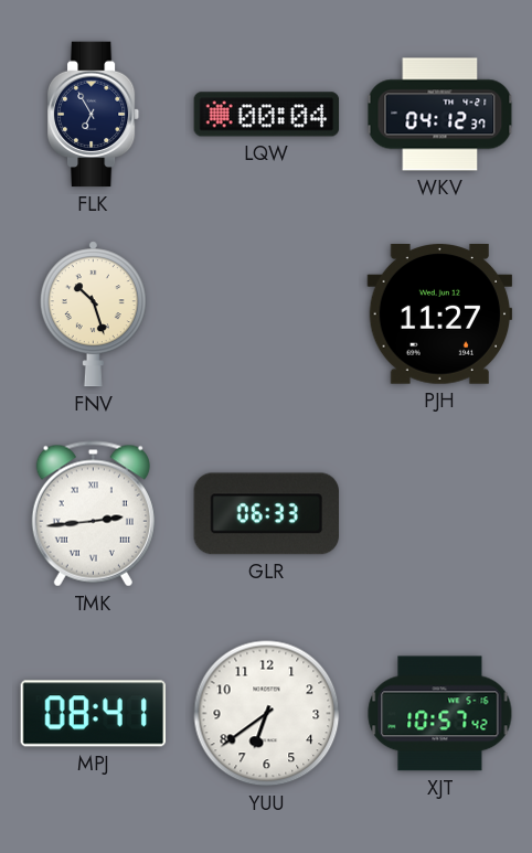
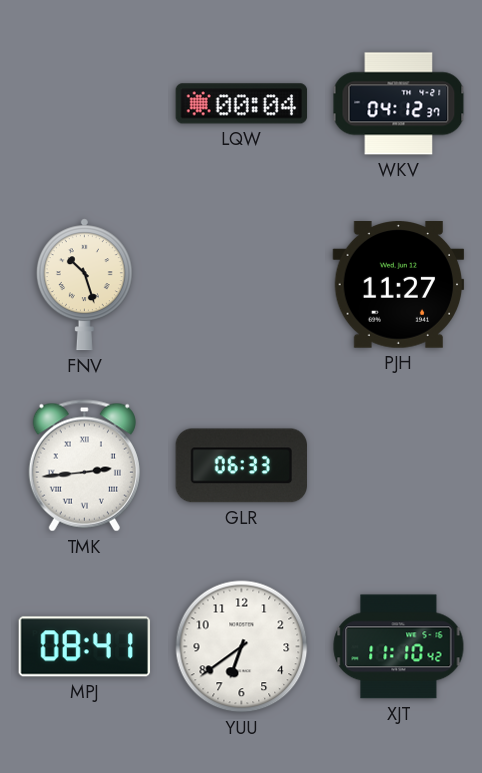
FLK: 6:55 -> none (94, 115)
XJT: 10:57 -> 11:10 (399, 647)
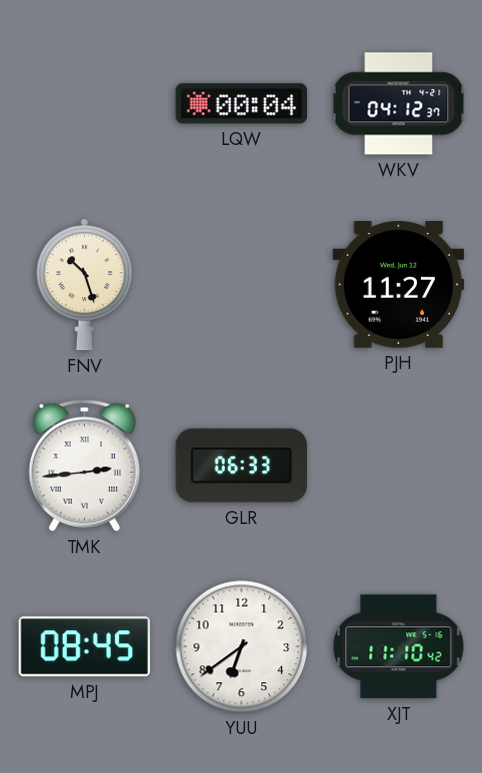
MPJ: 08:41 -> 08:45 (85, 647)
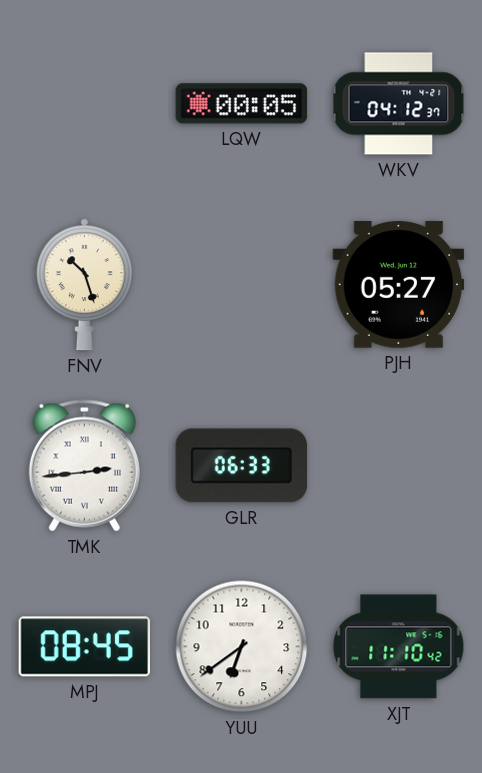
LQW: 00:04 -> 00:05 (242, 104)
PJH: 11:27 -> 05:27 (399, 285)
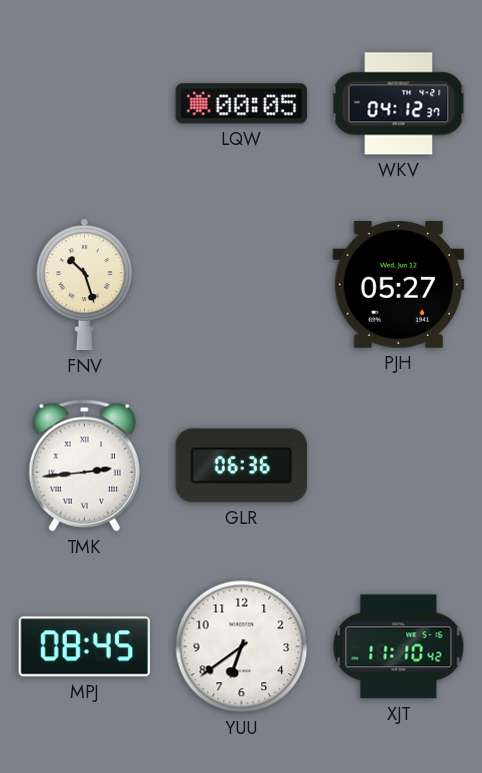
GLR: 06:33 -> 06:36 (241, 466)
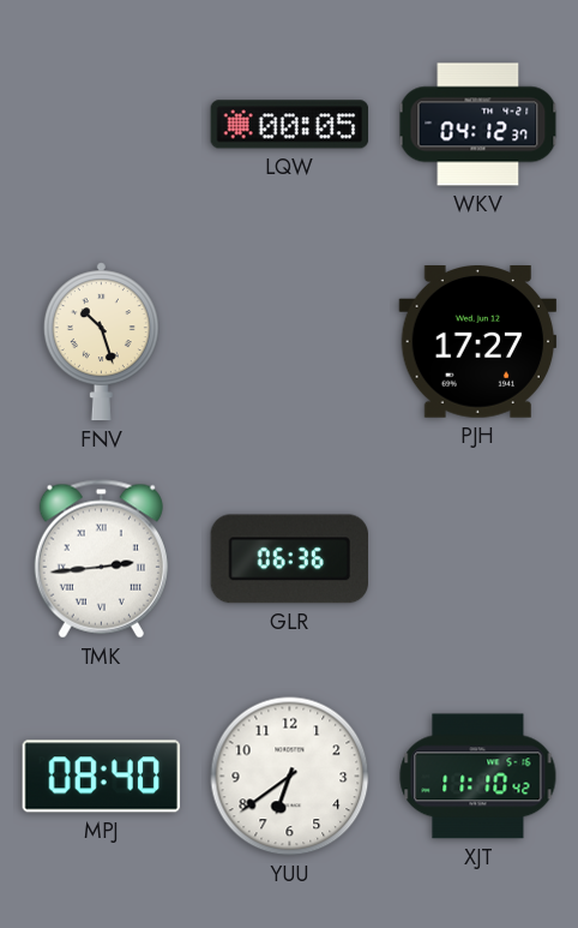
PJH: 05:27 -> 17:27 (478, 342)
MPJ: 08:45 -> 08:40 (102, 777)
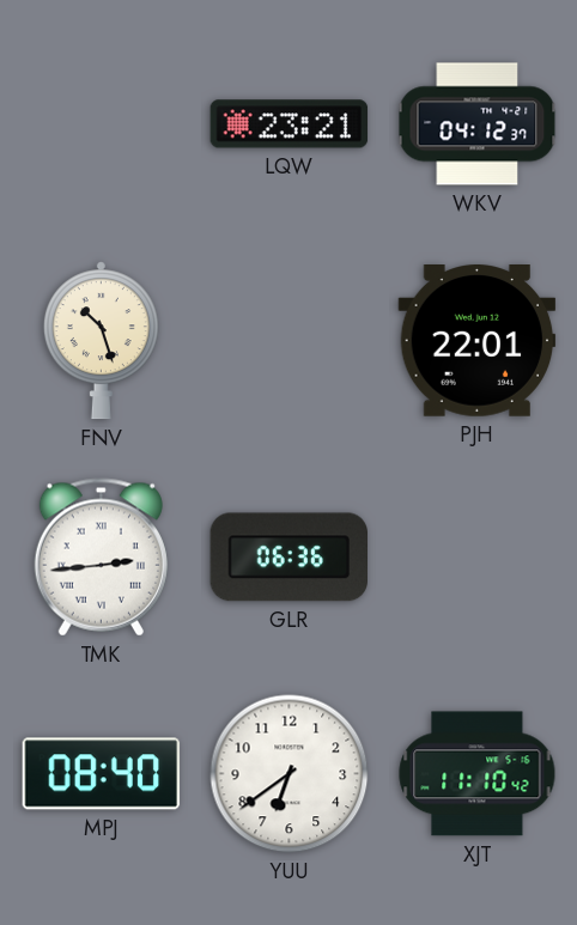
LQW: 00:05 -> 23:21 (290, 124)
PJH: 17:27 -> 22:01 (478, 341)
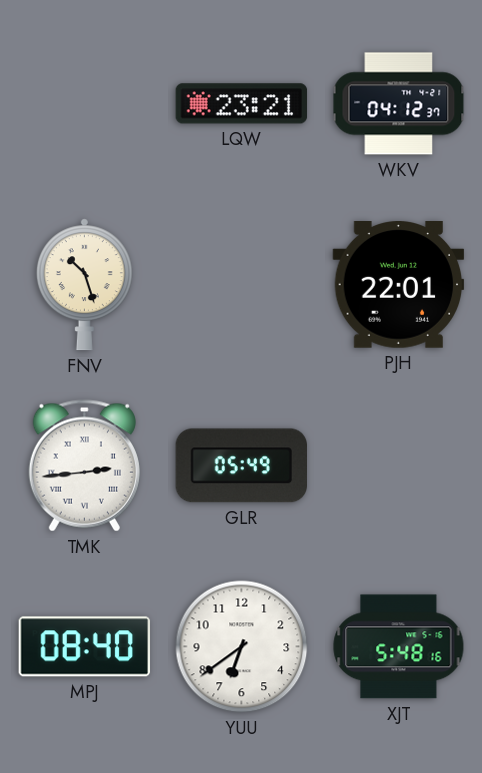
GLR: 06:36 -> 05:49 (241, 466)
XJT: 11:10 -> 5:48 (399, 647)
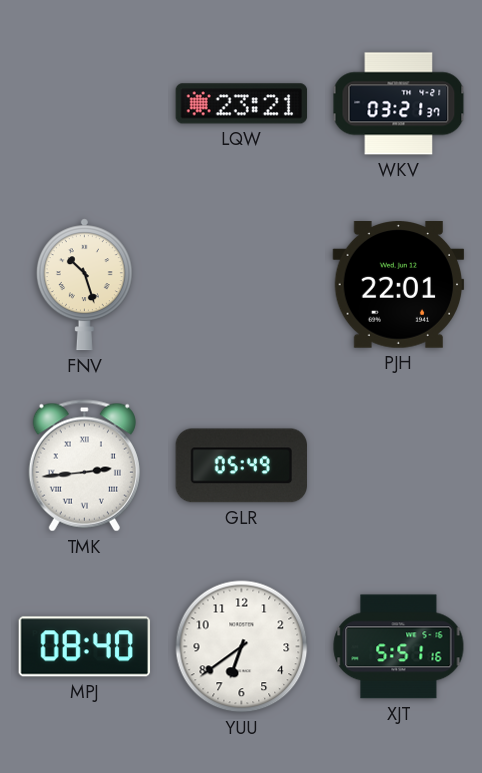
WKV: 04:12 -> 03:21 (399, 104)
XJT: 5:48 -> 5:51 (399, 647)
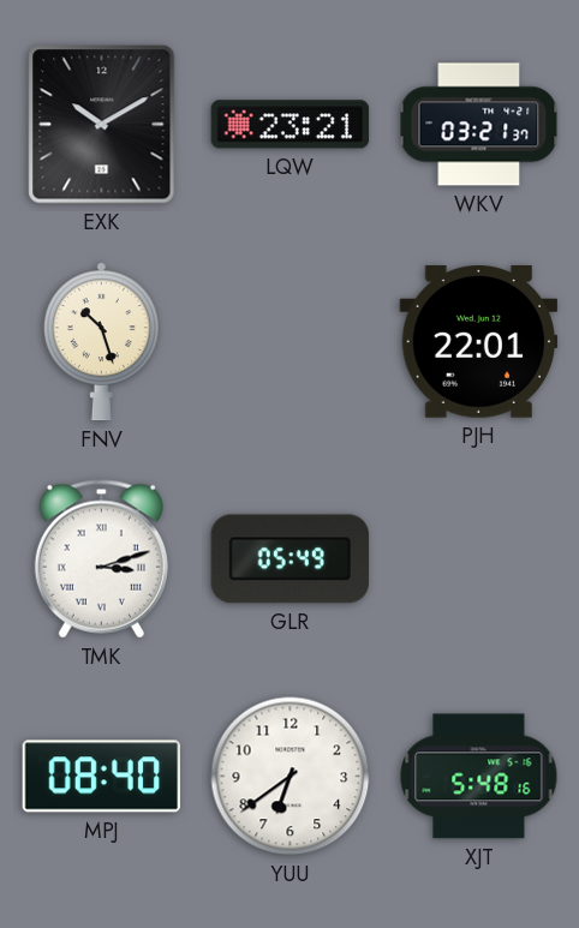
EXK: none -> 10:10 (102, 125)
TMK: 2:44 -> 3:12 (101, 559)
XJT: 5:51 -> 5:48 (479, 777)
